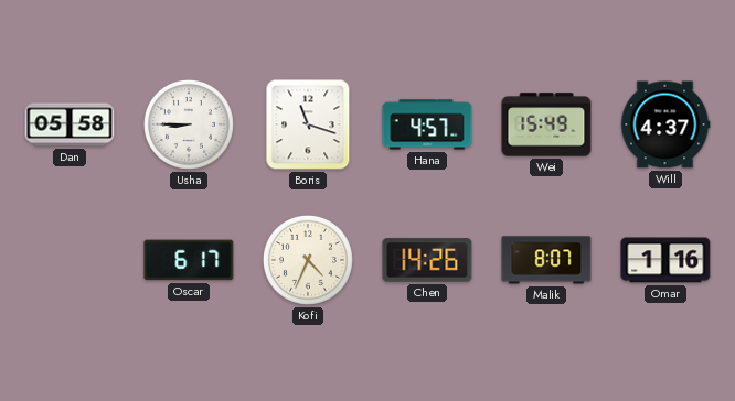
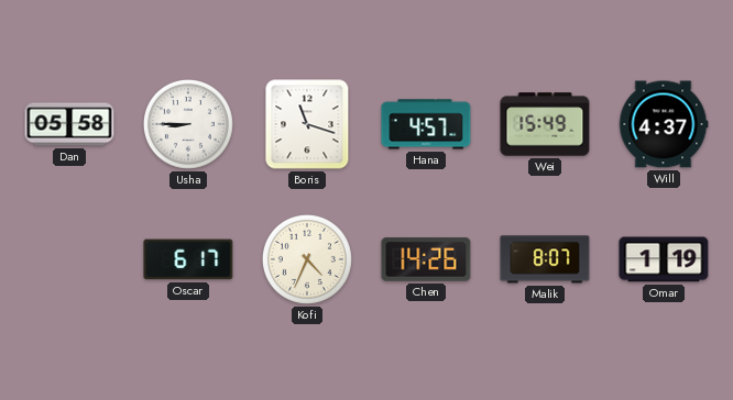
Omar: 1:16 -> 1:19 (664, 259)
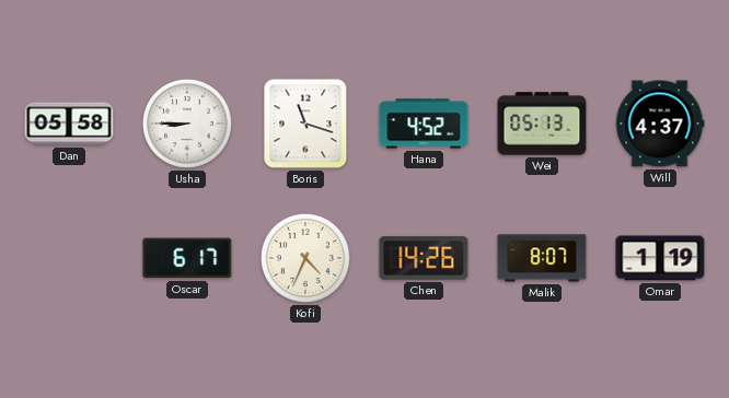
Hana: 4:57 -> 4:52 (424, 124)
Wei: 15:49 -> 05:13 (542, 124)
